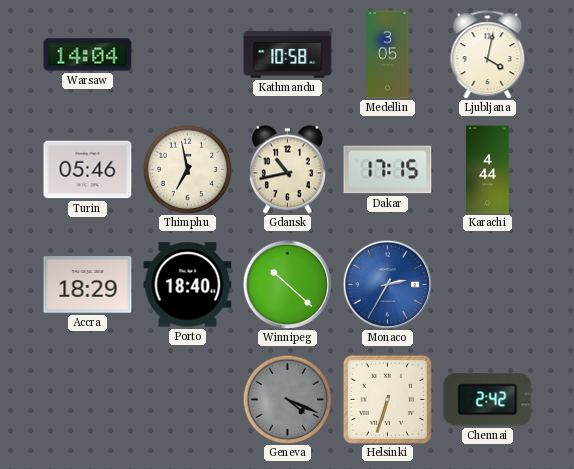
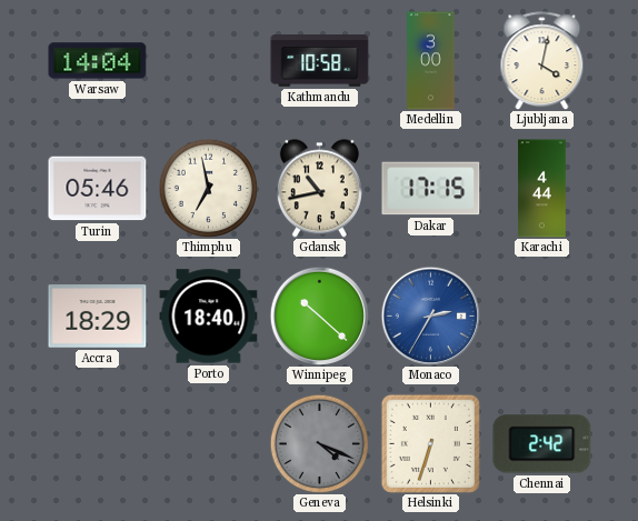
Medellin: 3:05 -> 3:00 (431, 61)
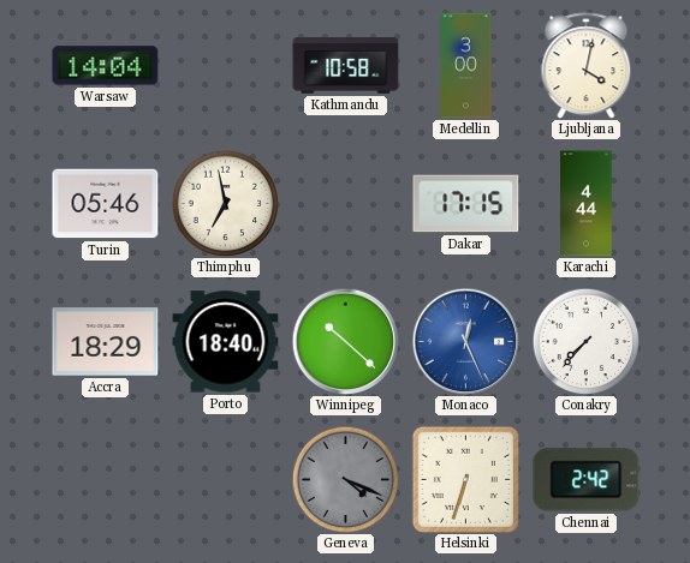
Gdansk: 10:43 -> none (319, 189)
Monaco: 2:35 -> 12:26 (465, 341)
Conakry: none -> 7:37 (585, 341)
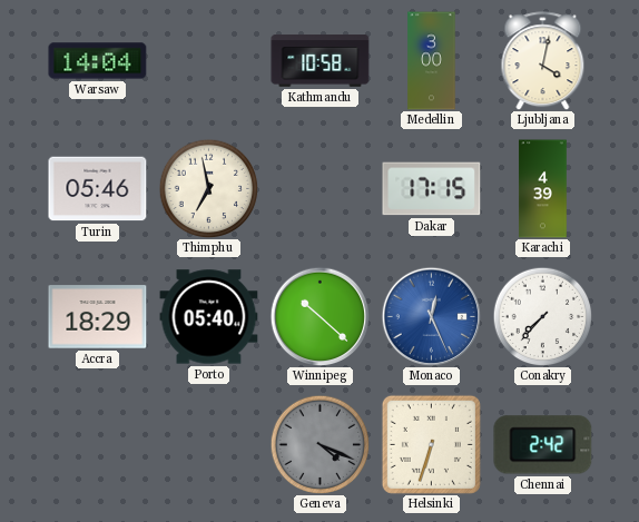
Karachi: 4:44 -> 4:39 (543, 189)
Porto: 18:40 -> 05:40 (209, 317)
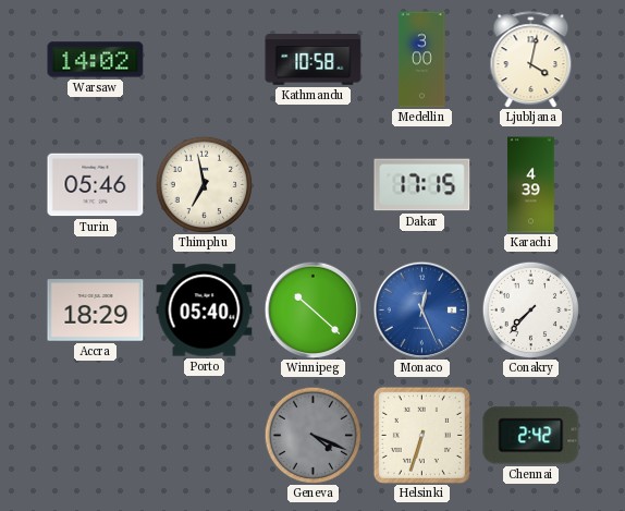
Warsaw: 14:04 -> 14:02 (96, 60)
